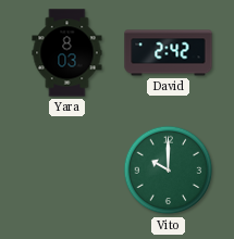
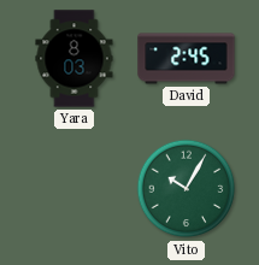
David: 2:42 -> 2:45 (187, 59)
Vito: 10:00 -> 10:05 (187, 189)
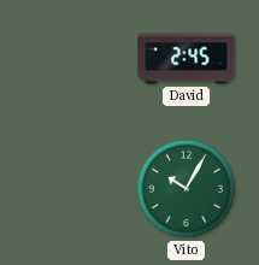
Yara: 8:03 -> none (75, 59)
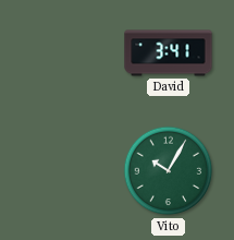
David: 2:45 -> 3:41 (169, 53)
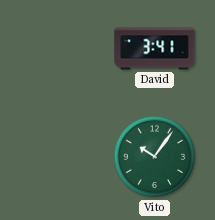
Vito: 10:05 -> 10:06 (155, 157)
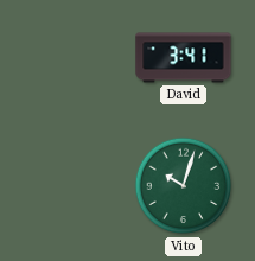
Vito: 10:06 -> 10:03 (184, 186)
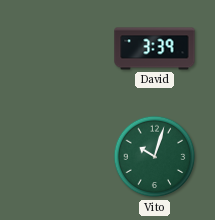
David: 3:41 -> 3:39 (155, 49)
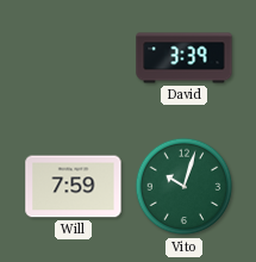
Will: none -> 7:59 (74, 187)
